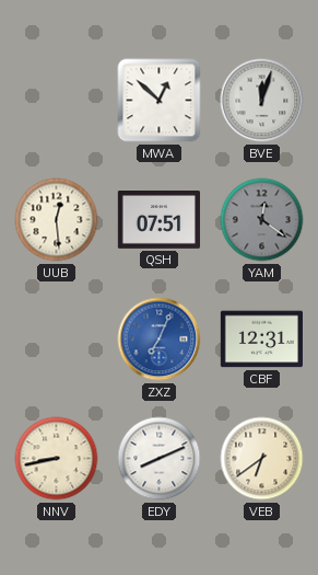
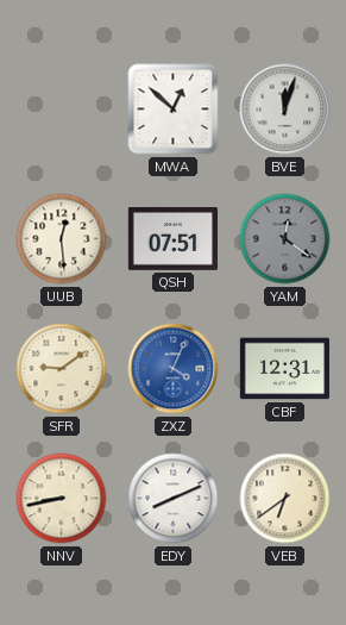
SFR: none -> 9:09 (62, 369)
ZXZ: 7:04 -> 4:04 (174, 369)
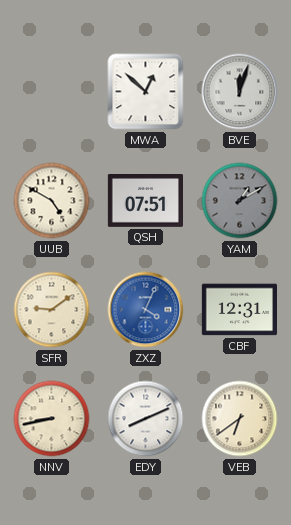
UUB: 12:29 -> 4:50 (52, 201)
YAM: 12:21 -> 1:10 (240, 201)
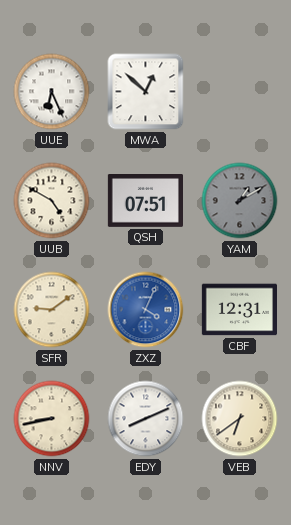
UUE: none -> 6:26 (52, 92)
BVE: 12:03 -> none (240, 92)
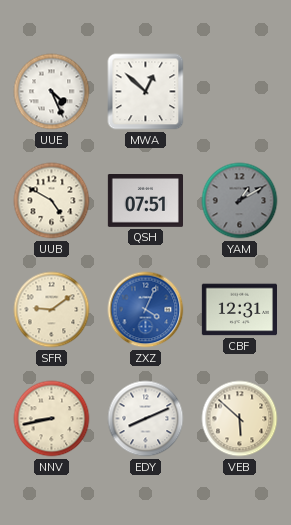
UUE: 6:26 -> 4:26 (52, 92)
VEB: 6:39 -> 5:52 (240, 419)
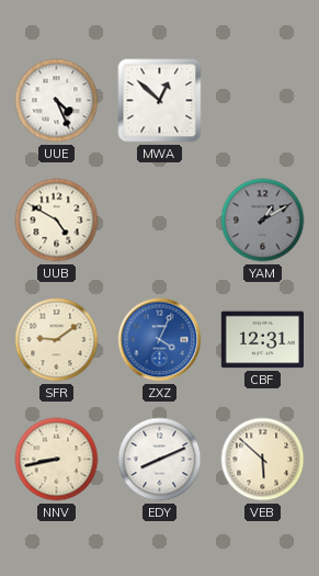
QSH: 07:51 -> none (145, 201)
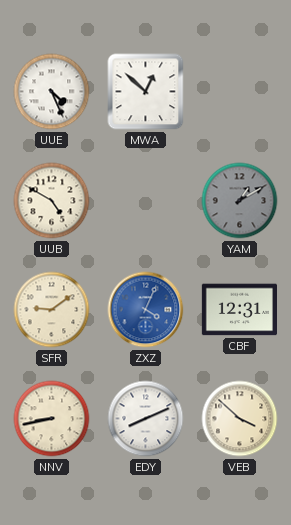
VEB: 5:52 -> 3:52 (240, 419)
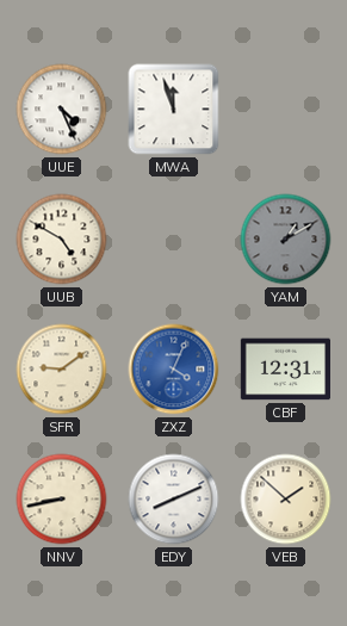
MWA: 12:52 -> 11:57 (174, 110)
VEB: 3:52 -> 1:52 (286, 500)
